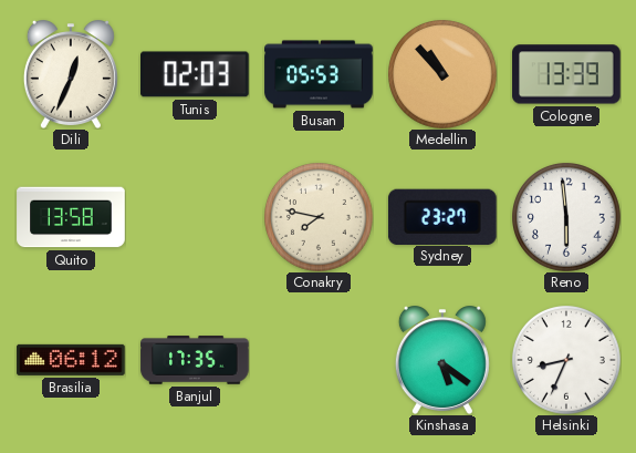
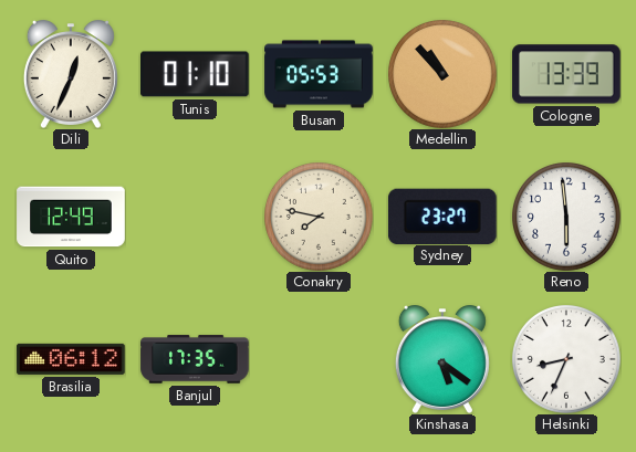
Tunis: 02:03 -> 01:10 (196, 74)
Quito: 13:58 -> 12:49 (71, 217)
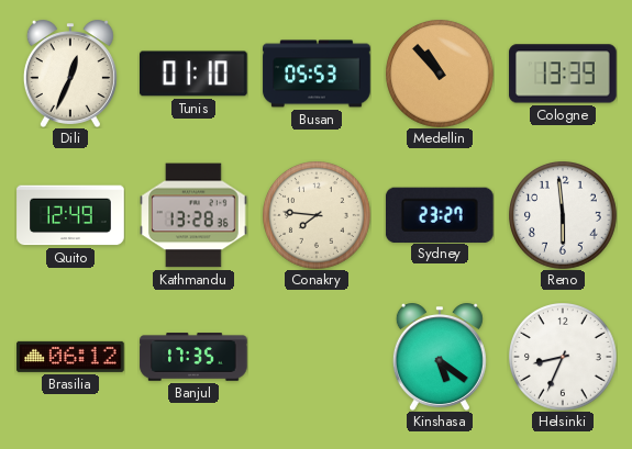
Kathmandu: none -> 13:28 (193, 215)
Conakry: 7:47 -> 7:46 (318, 216)
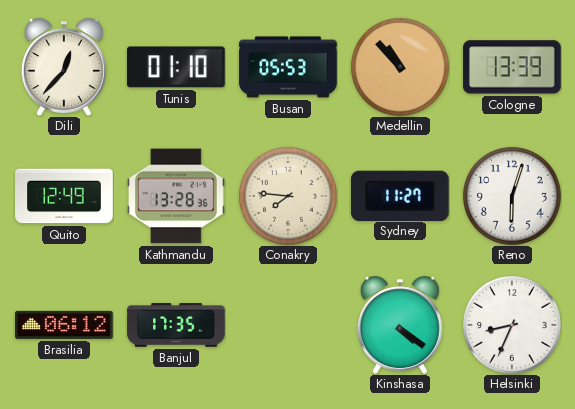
Dili: 12:34 -> 12:37 (64, 67)
Sydney: 23:27 -> 11:27 (400, 195)
Reno: 5:59 -> 6:03 (513, 197)
Kinshasa: 5:21 -> 4:21 (400, 325)
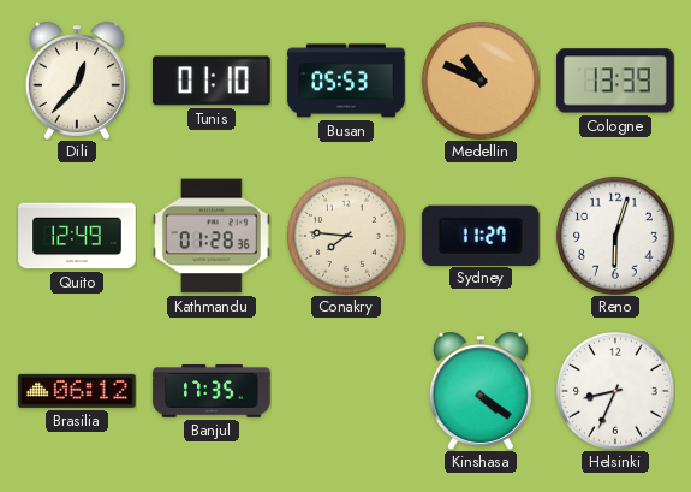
Medellin: 10:53 -> 10:49 (482, 82)
Kathmandu: 13:28 -> 01:28 (212, 236)
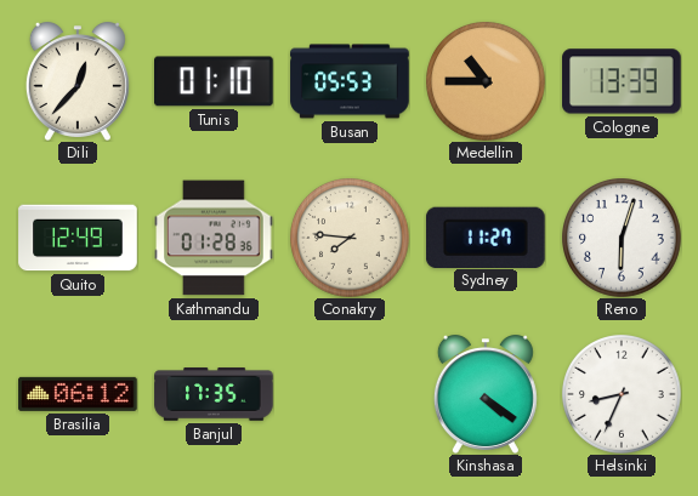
Medellin: 10:49 -> 10:45 (487, 82)
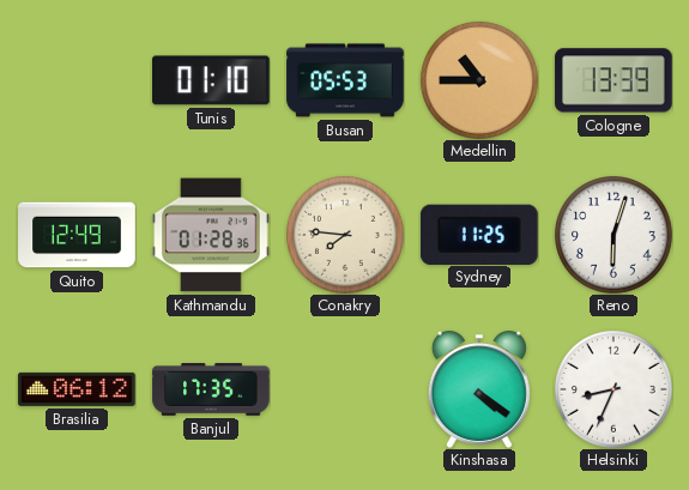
Dili: 12:37 -> none (78, 81)
Sydney: 11:27 -> 11:25 (479, 234)
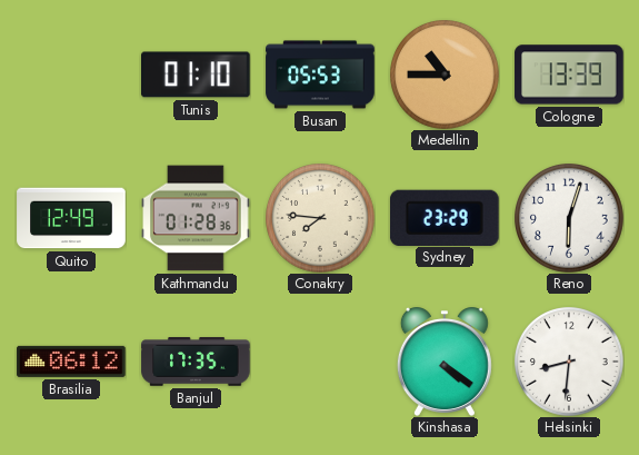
Sydney: 11:25 -> 23:29 (445, 217)
Helsinki: 8:34 -> 8:31 (570, 363)
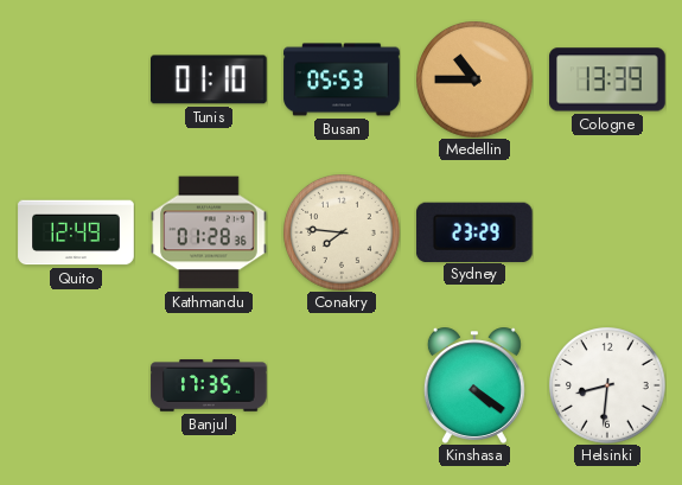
Reno: 6:03 -> none (570, 219)
Brasilia: 06:12 -> none (71, 362)
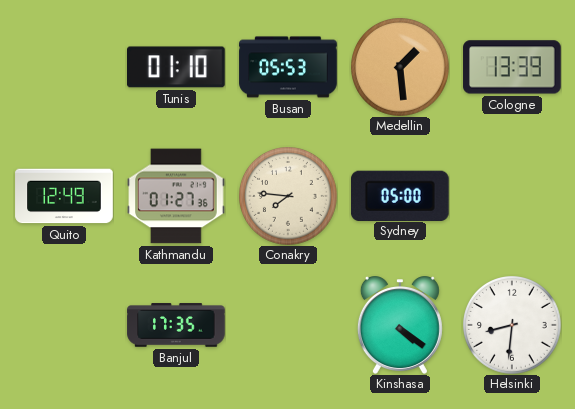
Medellin: 10:45 -> 1:29 (401, 68)
Kathmandu: 01:28 -> 01:27 (176, 196)
Sydney: 23:29 -> 05:00 (400, 195)
